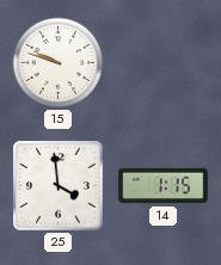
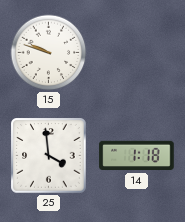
14: 1:15 -> 1:18 (137, 156)
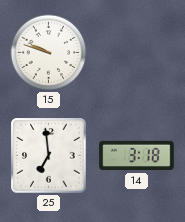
25: 3:59 -> 6:59 (49, 156)
14: 1:18 -> 3:18 (137, 156)
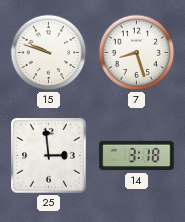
7: none -> 8:27 (137, 53)
25: 6:59 -> 2:59 (49, 156)
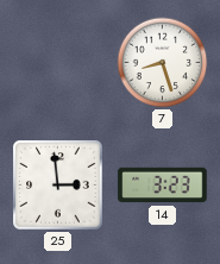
15: 9:48 -> none (49, 53)
14: 3:18 -> 3:23 (163, 186)
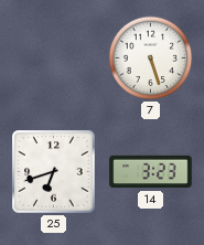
7: 8:27 -> 5:27 (151, 58)
25: 2:59 -> 6:42 (54, 172)
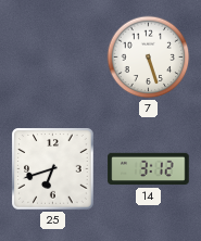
14: 3:23 -> 3:12 (149, 169)
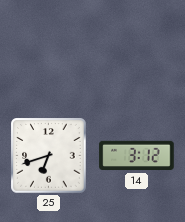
7: 5:27 -> none (149, 58)
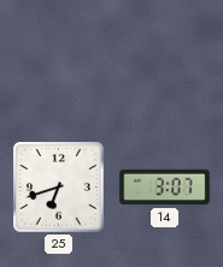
14: 3:12 -> 3:07 (165, 188)
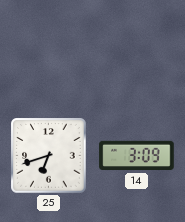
14: 3:07 -> 3:09 (137, 156)
